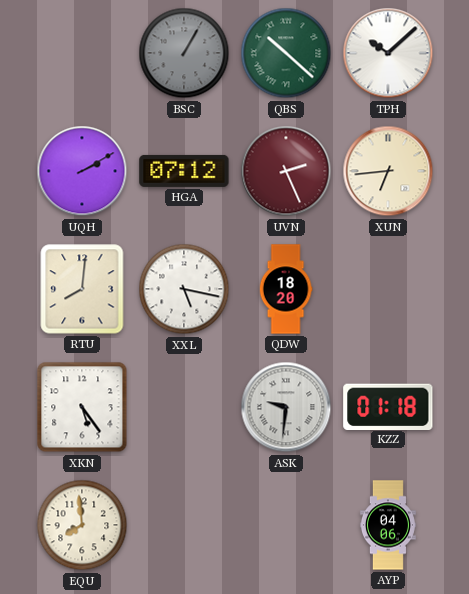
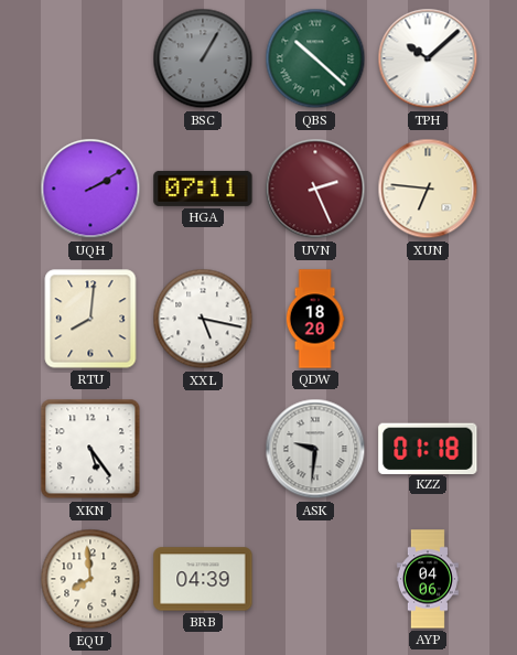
HGA: 07:12 -> 07:11 (203, 189)
XUN: 6:44 -> 6:46 (428, 189)
BRB: none -> 04:39 (203, 579)
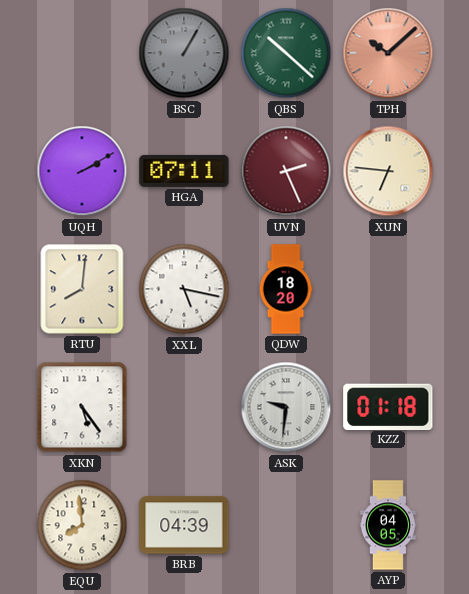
TPH dial: white -> salmon (388, 53)
AYP: 04:06 -> 04:05 (388, 525)
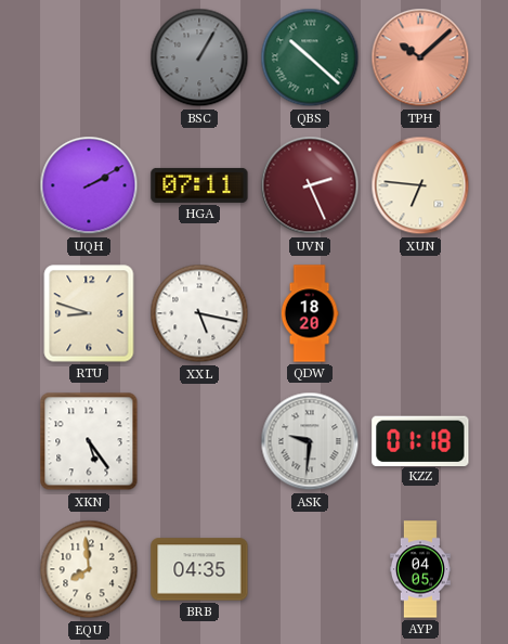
RTU: 8:01 -> 8:48 (89, 313)
BRB: 04:39 -> 04:35 (199, 569)
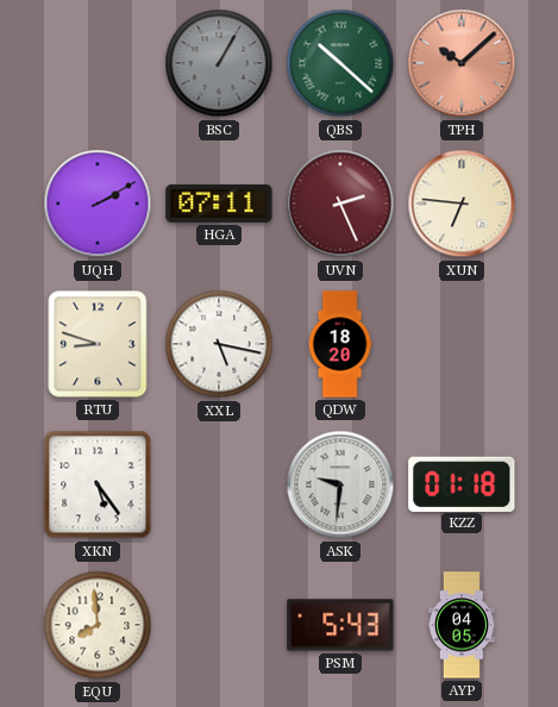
BRB: 04:35 -> none (199, 569)
PSM: none -> 5:43 (340, 625)
